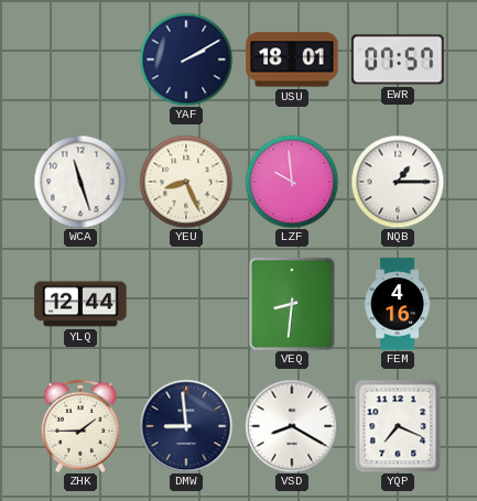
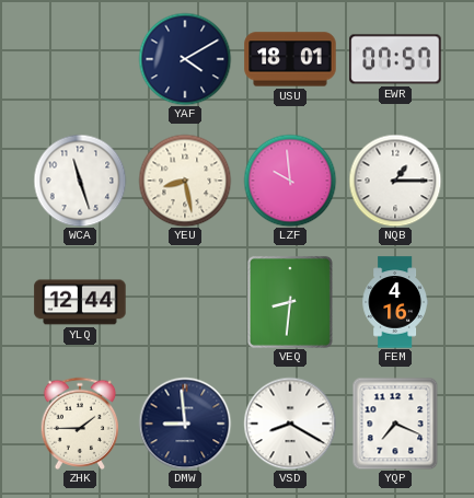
YAF: 2:10 -> 4:10 (185, 59)
YEU: 8:26 -> 8:28 (185, 181)
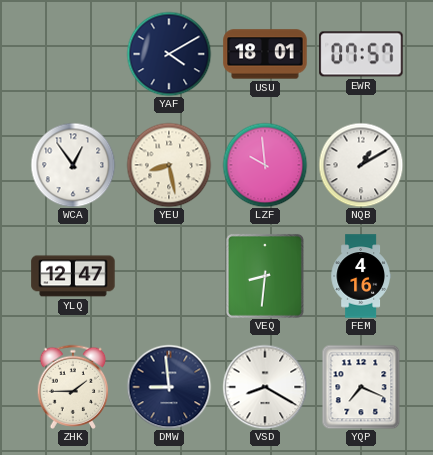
WCA: 11:27 -> 12:54 (73, 165)
NQB: 1:15 -> 1:10 (361, 165)
YLQ: 12:44 -> 12:47 (73, 276)
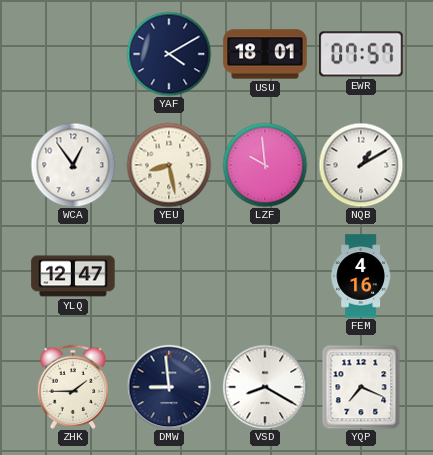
VEQ: 8:31 -> none (265, 276)
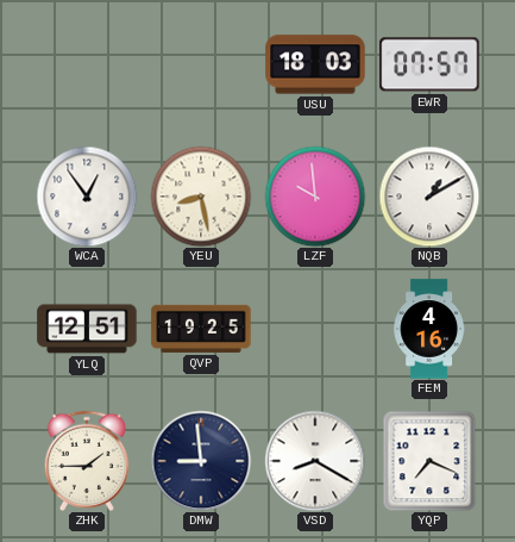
YAF: 4:10 -> none (169, 54)
USU: 18:01 -> 18:03 (315, 64)
YLQ: 12:47 -> 12:51 (87, 329)
QVP: none -> 19:25 (201, 329)
